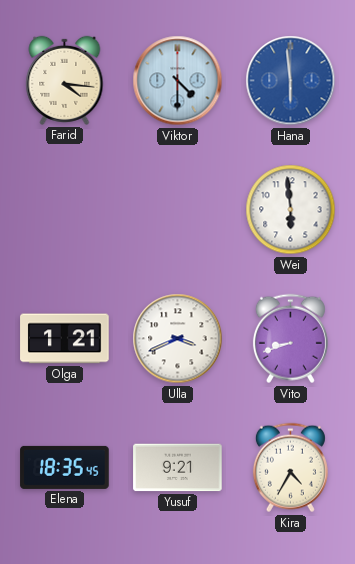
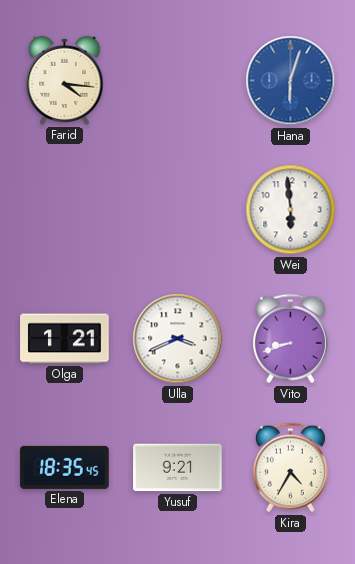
Viktor: 4:30 -> none (178, 81)
Hana: 5:59 -> 6:03 (291, 81)
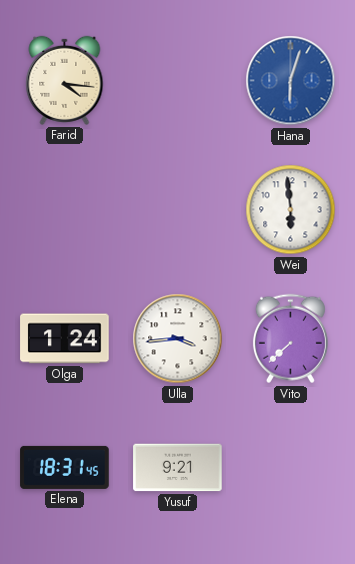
Olga: 1:21 -> 1:24 (65, 339)
Ulla: 3:41 -> 3:44 (178, 339)
Vito: 8:42 -> 7:38 (290, 339)
Elena: 18:35 -> 18:31 (65, 467)
Kira: 4:35 -> none (290, 468)
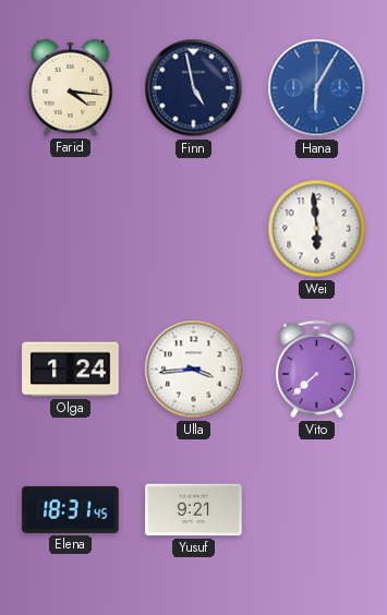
Finn: none -> 4:58 (194, 88)
Hana: 6:03 -> 6:05 (317, 88)
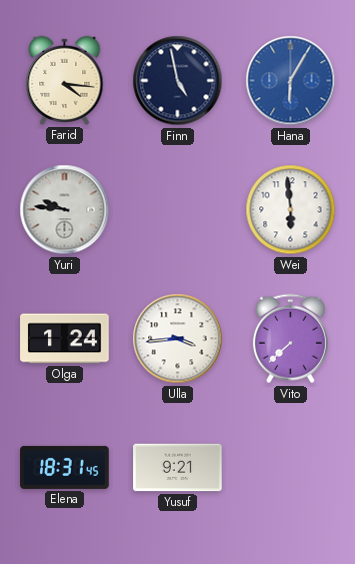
Yuri: none -> 9:46 (65, 210)
